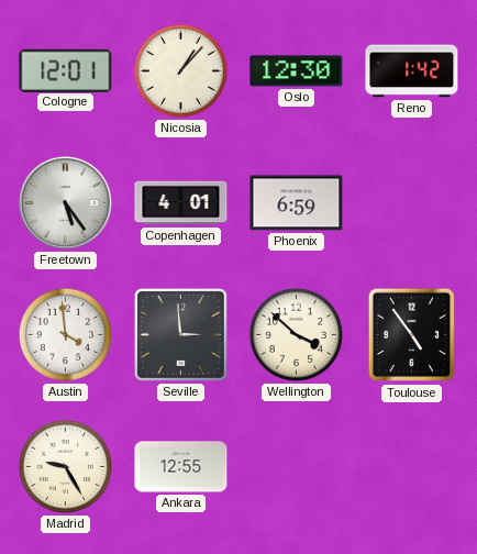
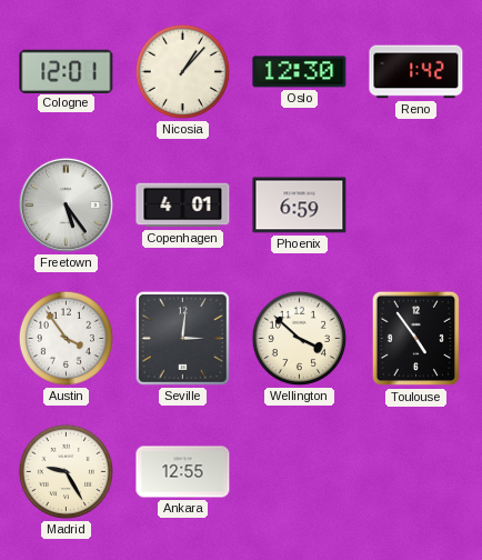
Austin: 3:59 -> 3:54 (66, 338)
Seville: 2:59 -> 3:01 (182, 338)
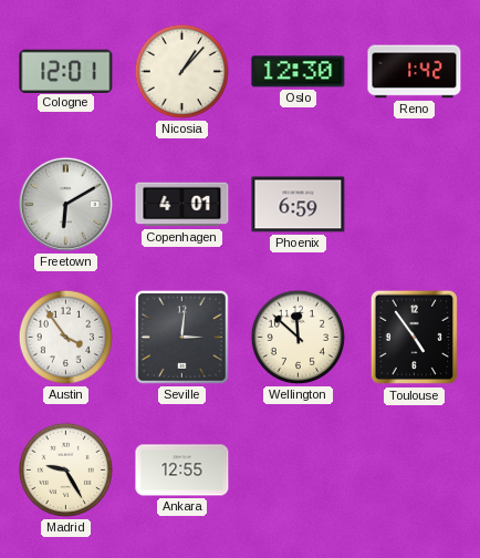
Freetown: 5:24 -> 6:10 (65, 204)
Wellington: 3:52 -> 11:52 (298, 337)
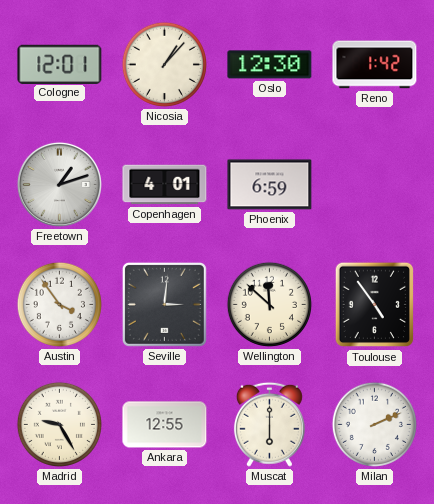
Freetown: 6:10 -> 1:12 (59, 184)
Muscat: none -> 6:00 (269, 424)
Milan: none -> 2:11 (374, 424)
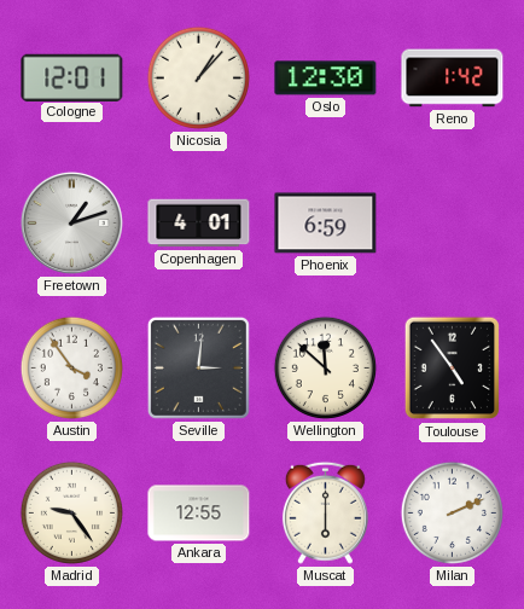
Madrid: 9:25 -> 9:24 (71, 512)
